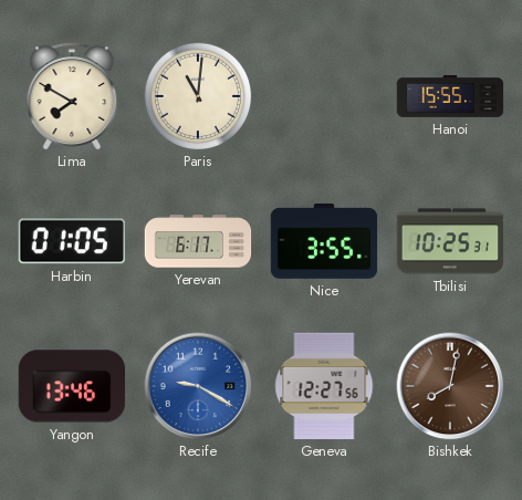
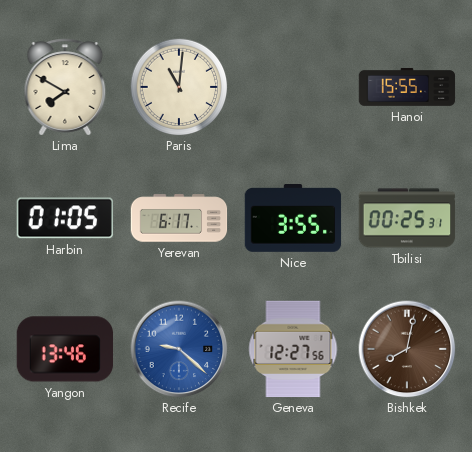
Tbilisi: 10:25 -> 00:25 (407, 218)
Recife: 9:20 -> 9:22 (179, 349)
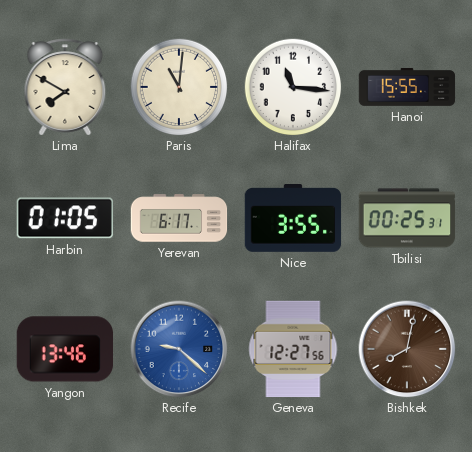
Halifax: none -> 11:16 (293, 87)
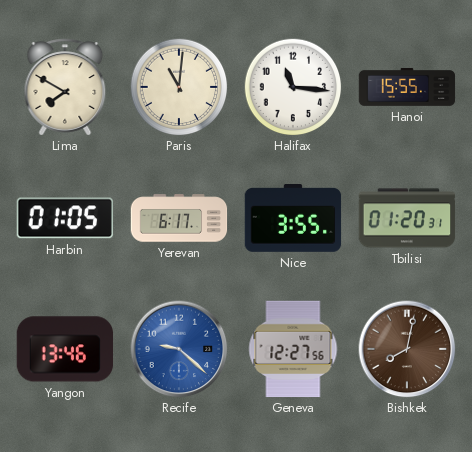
Tbilisi: 00:25 -> 01:20 (407, 218)
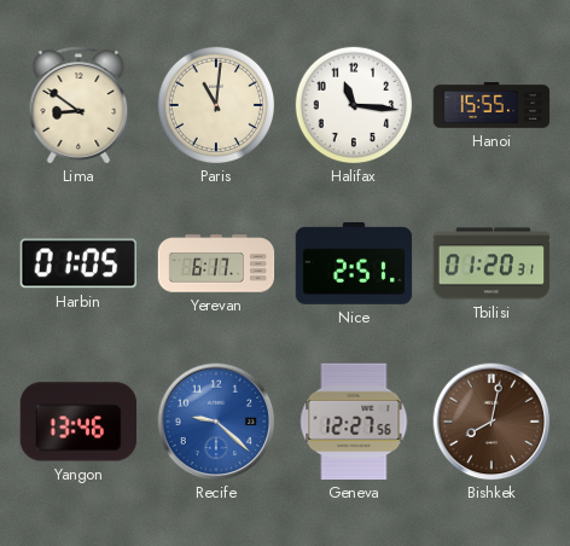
Lima: 7:50 -> 8:51 (78, 105)
Nice: 3:55 -> 2:51 (354, 265)
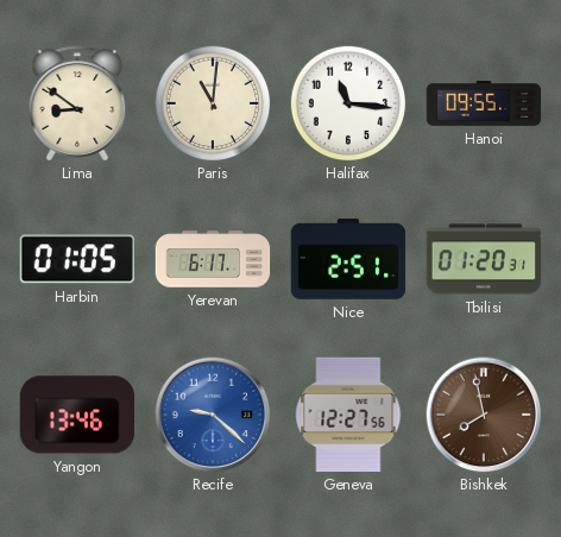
Hanoi: 15:55 -> 09:55 (484, 105)
Bishkek: 8:02 -> 7:58 (484, 415)
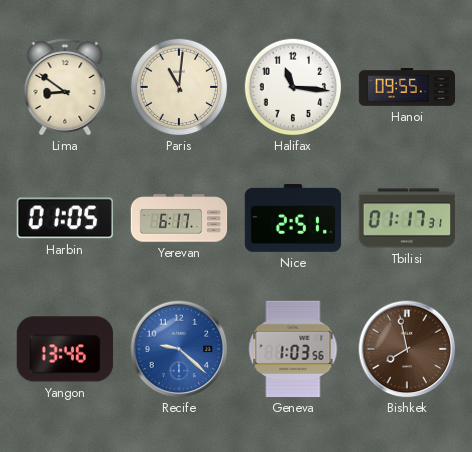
Tbilisi: 01:20 -> 01:17 (407, 218)
Geneva: 12:27 -> 1:03 (293, 349)
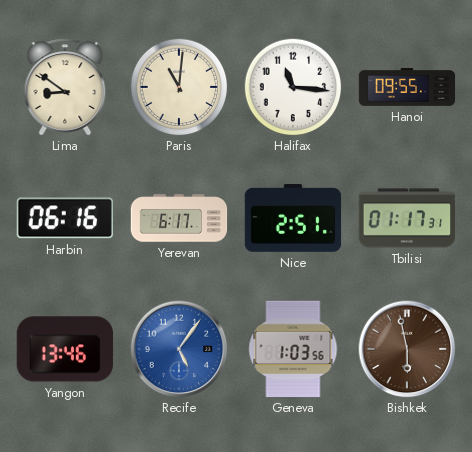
Harbin: 01:05 -> 06:16 (64, 218)
Recife: 9:22 -> 5:06 (179, 349)
Bishkek: 7:58 -> 5:58 (407, 349)
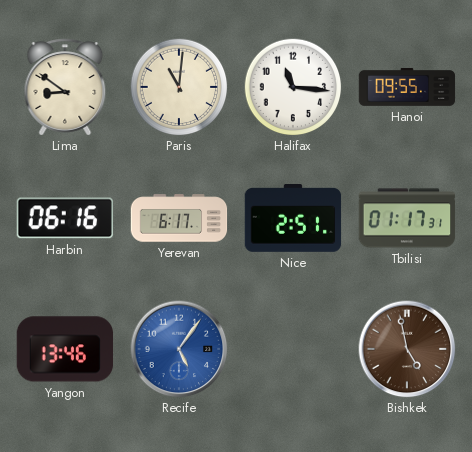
Geneva: 1:03 -> none (293, 349)
Bishkek: 5:58 -> 4:58 (407, 349)
